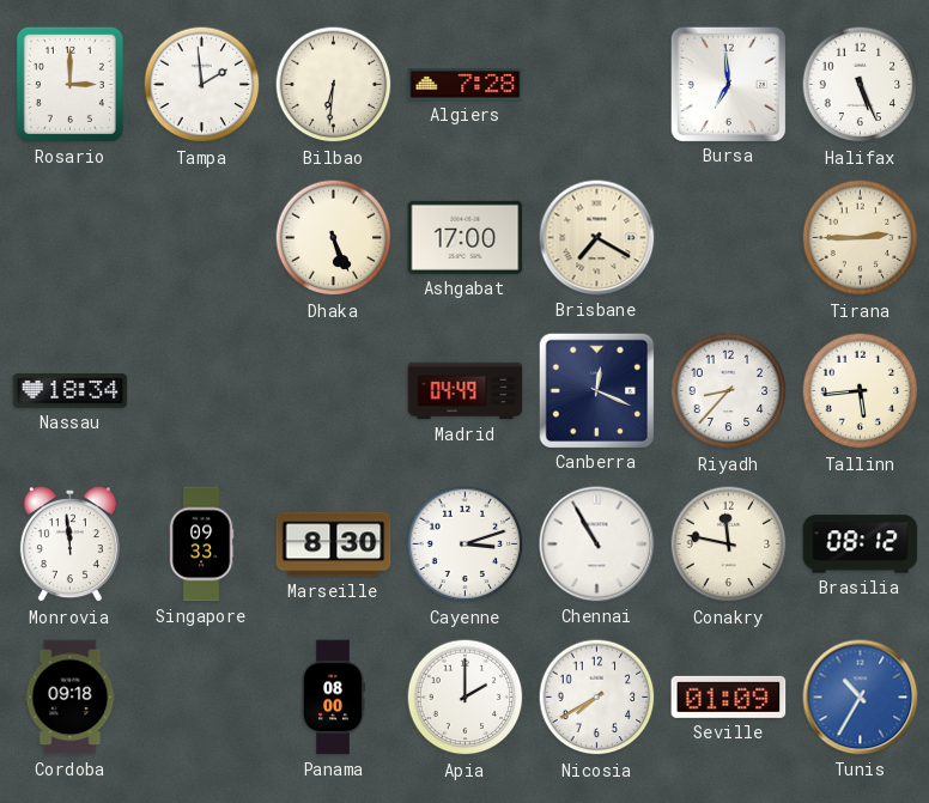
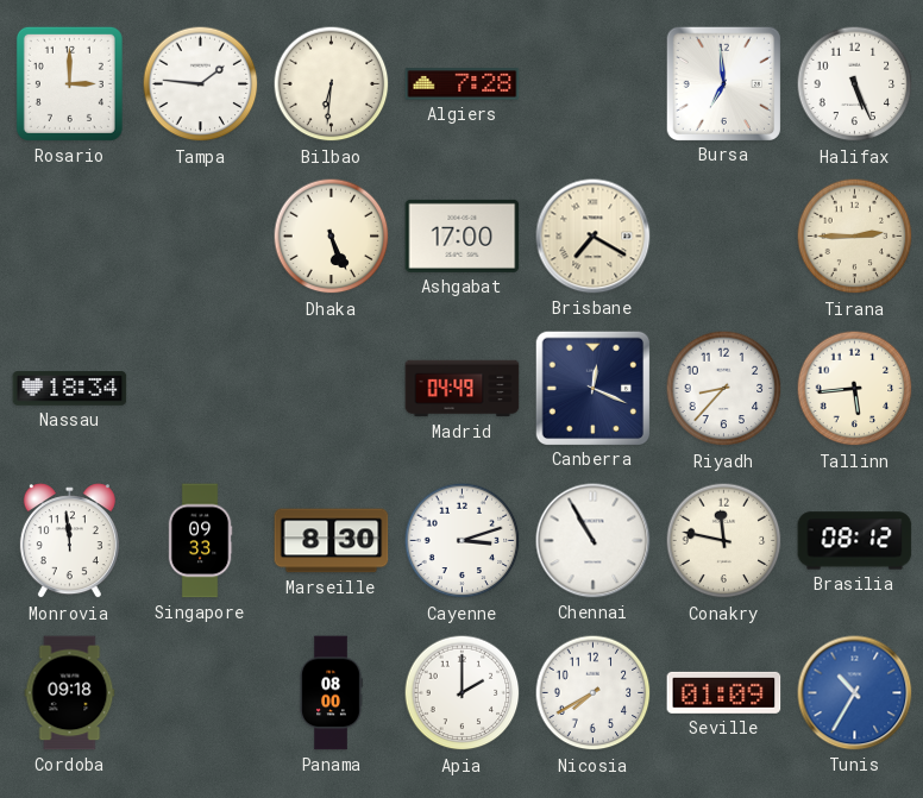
Tampa: 1:59 -> 1:46 (201, 84)
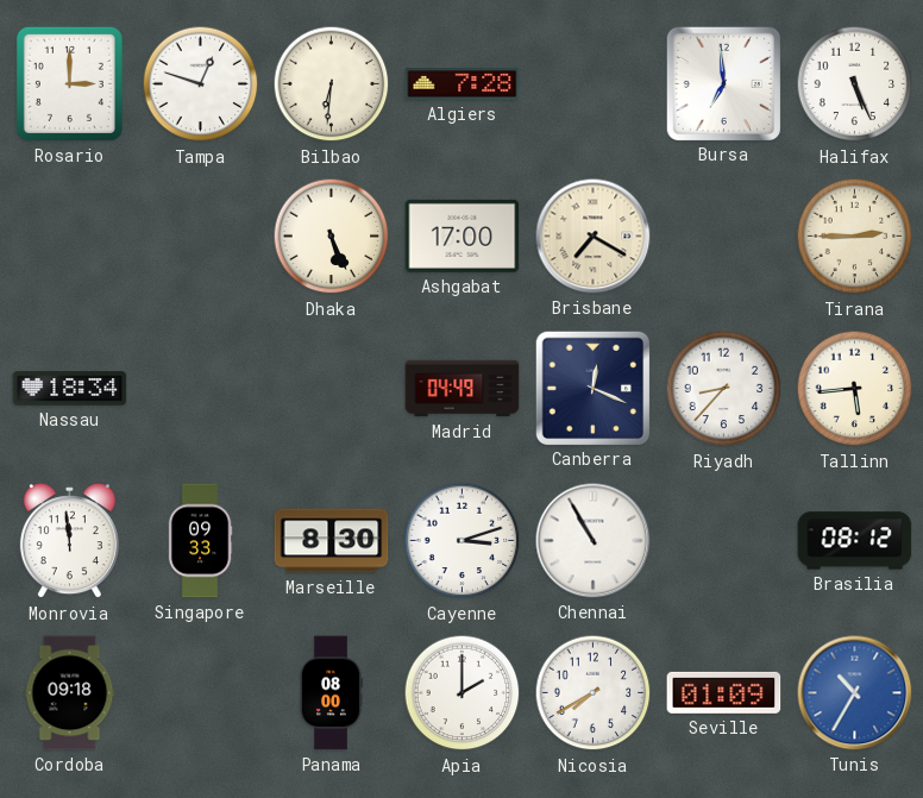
Tampa: 1:46 -> 12:48 (201, 84)
Conakry: 11:47 -> none (724, 541)
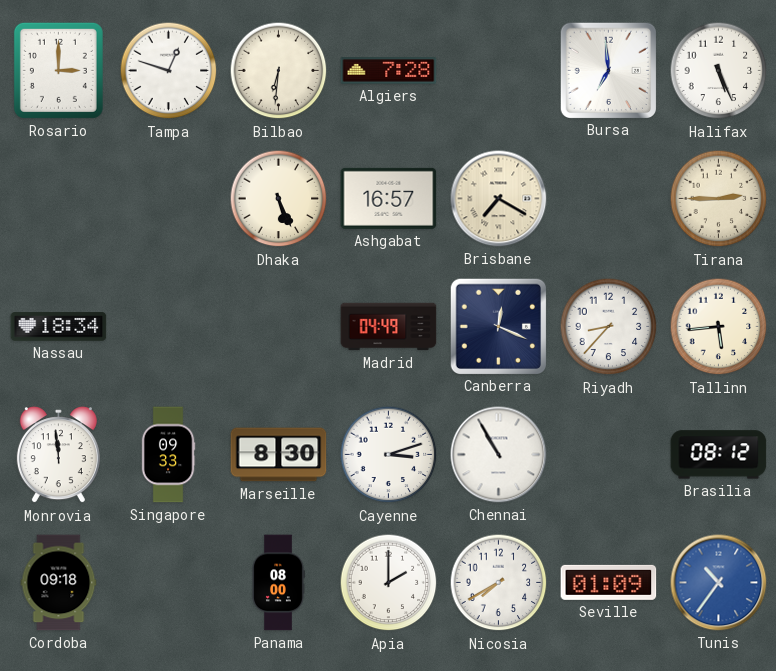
Ashgabat: 17:00 -> 16:57 (389, 198)
Tunis: 10:35 -> 10:36 (719, 583)
